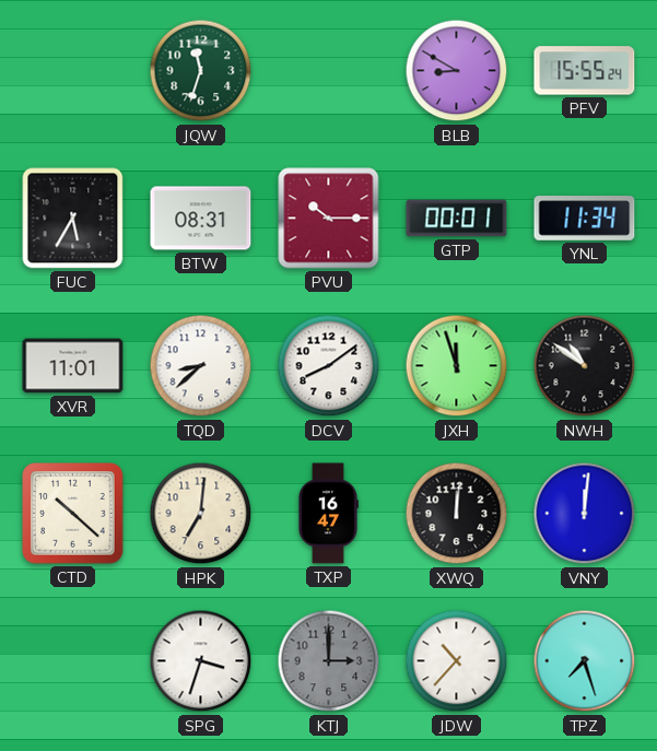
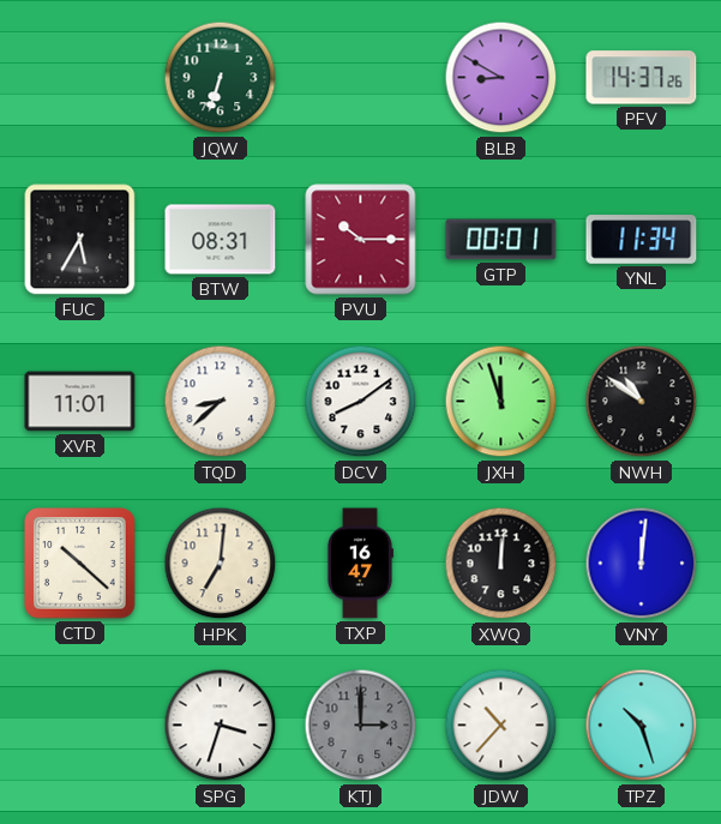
JQW: 11:33 -> 6:33 (221, 78)
PFV: 15:55 -> 14:37 (642, 78)
TPZ: 7:27 -> 10:27 (642, 726)
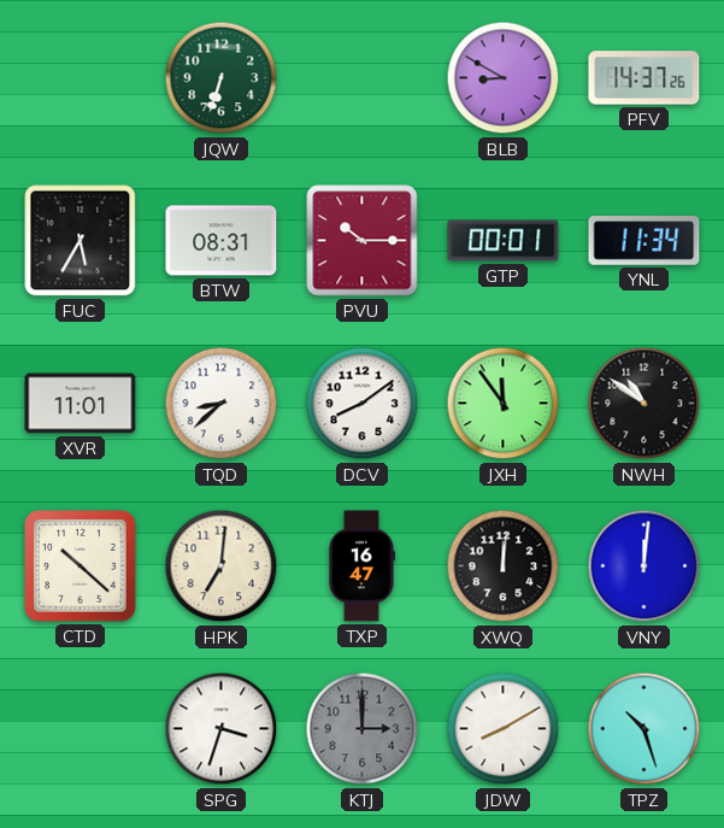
JXH: 11:57 -> 11:54 (504, 404)
JDW: 10:37 -> 8:10 (504, 729)
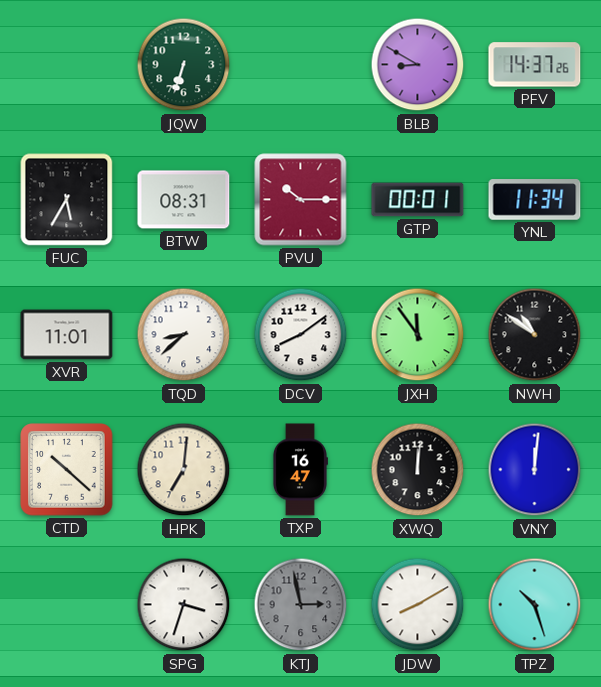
KTJ: 3:00 -> 2:58 (301, 605)
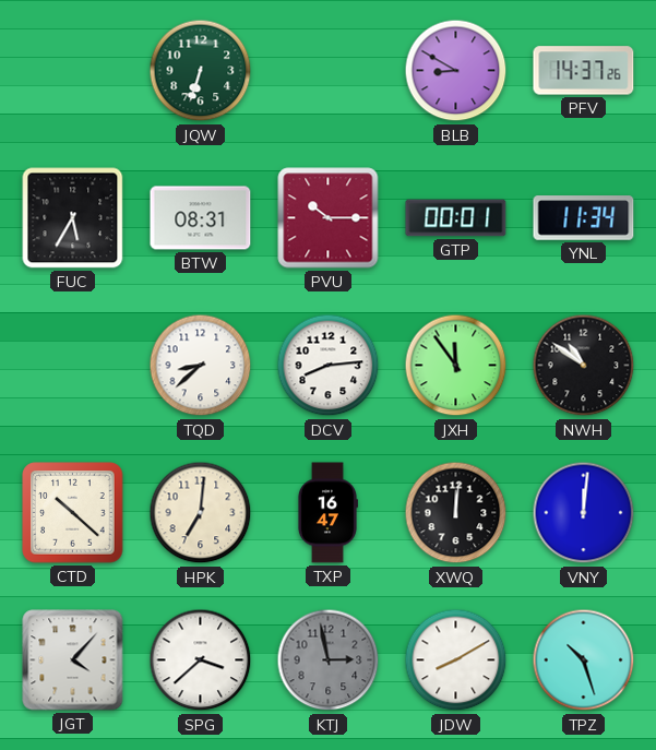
XVR: 11:01 -> none (67, 335)
DCV: 8:09 -> 8:14 (329, 366)
JGT: none -> 4:07 (73, 660)
SPG: 3:33 -> 3:38 (201, 660)
